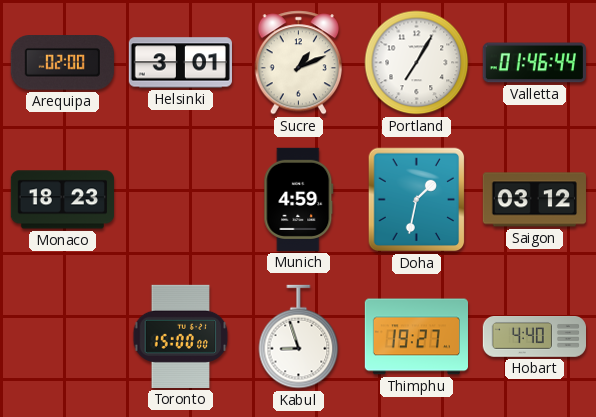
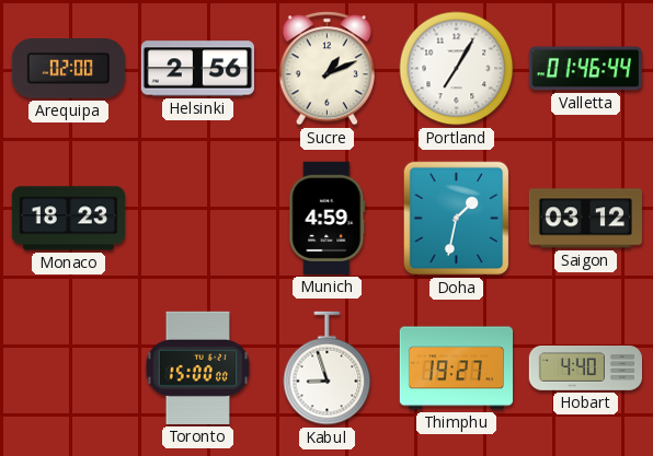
Helsinki: 3:01 -> 2:56 (197, 69)
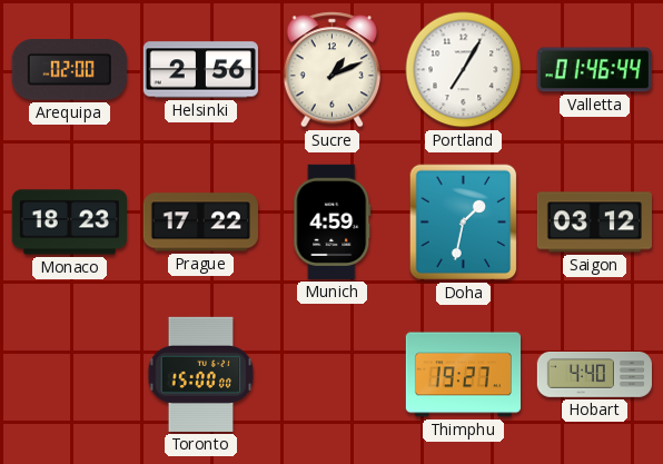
Prague: none -> 17:22 (200, 223)
Kabul: 8:57 -> none (328, 369)
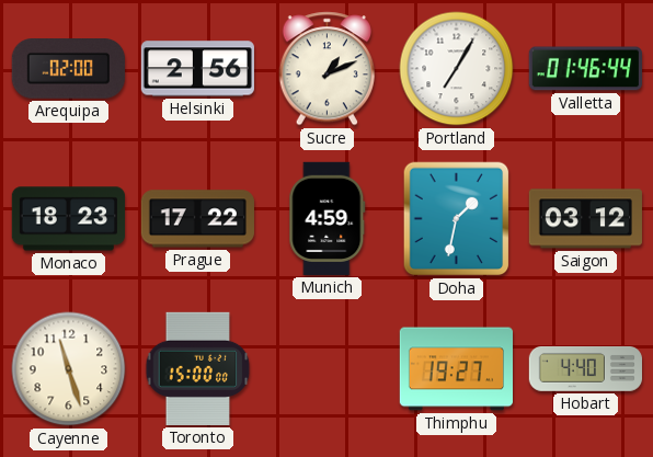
Cayenne: none -> 11:27 (69, 369)
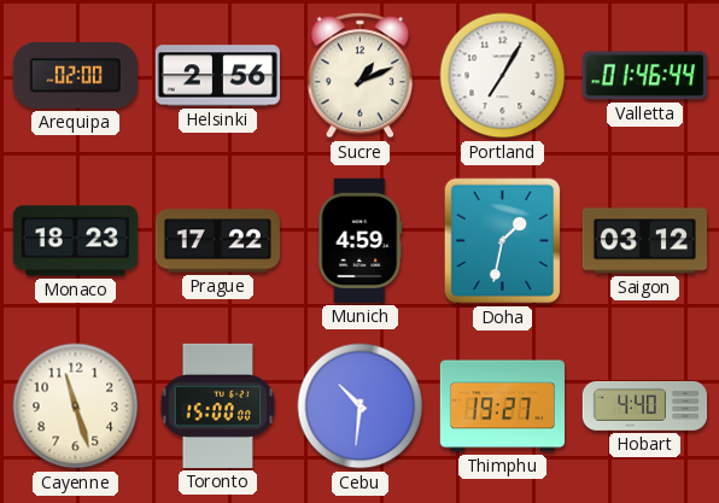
Cebu: none -> 10:31 (361, 407)
